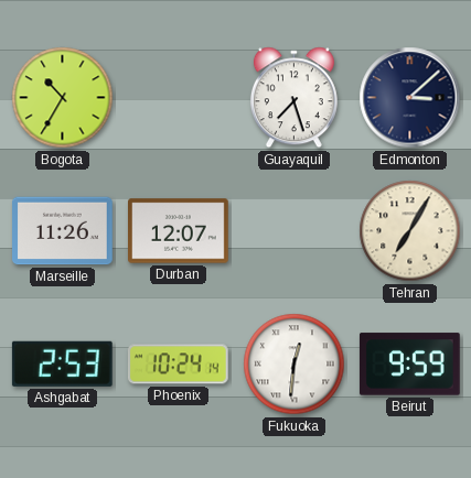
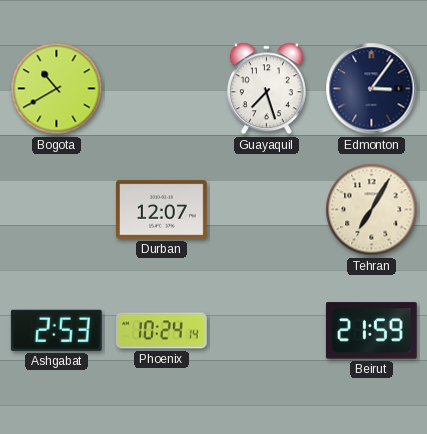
Bogota: 10:35 -> 10:40 (57, 89)
Edmonton: 3:08 -> 3:06 (372, 89)
Marseille: 11:26 -> none (63, 231)
Fukuoka: 12:31 -> none (295, 365)
Beirut: 9:59 -> 21:59 (371, 331)
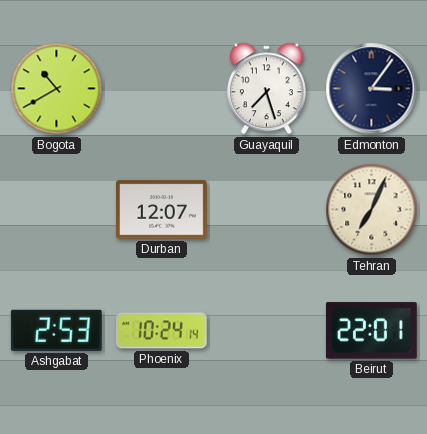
Tehran: 7:05 -> 7:04 (372, 210)
Beirut: 21:59 -> 22:01 (371, 331)
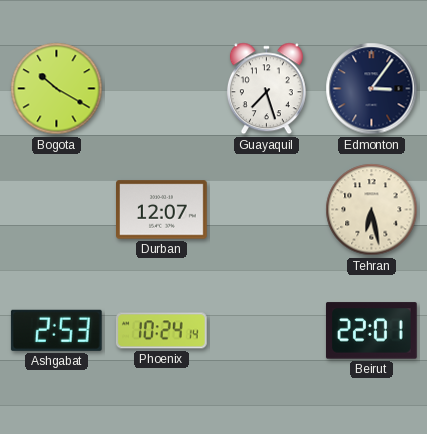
Bogota: 10:40 -> 10:20 (57, 89)
Tehran: 7:04 -> 6:28 (372, 210)
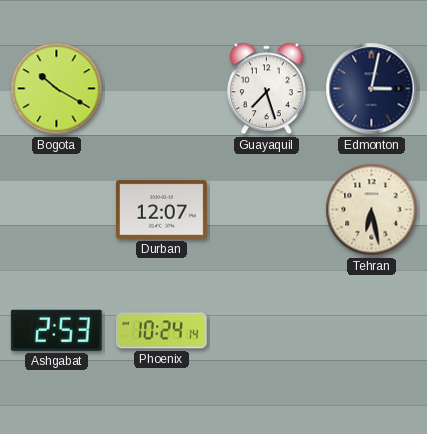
Edmonton: 3:06 -> 3:02 (372, 89)
Beirut: 22:01 -> none (371, 331)
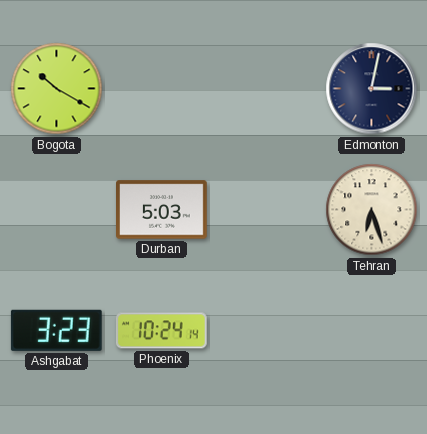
Guayaquil: 7:27 -> none (266, 89)
Durban: 12:07 -> 5:03 (162, 210)
Tehran: 6:28 -> 6:27 (372, 210)
Ashgabat: 2:53 -> 3:23 (56, 330)
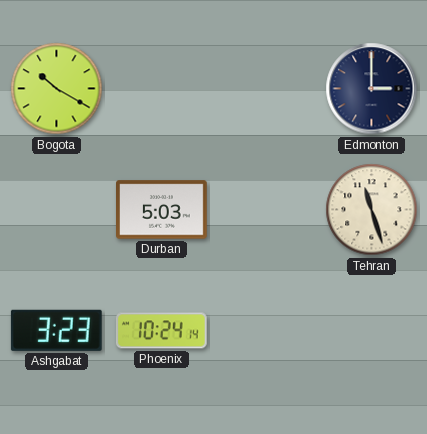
Edmonton: 3:02 -> 3:00 (372, 89)
Tehran: 6:27 -> 11:27 (372, 210)
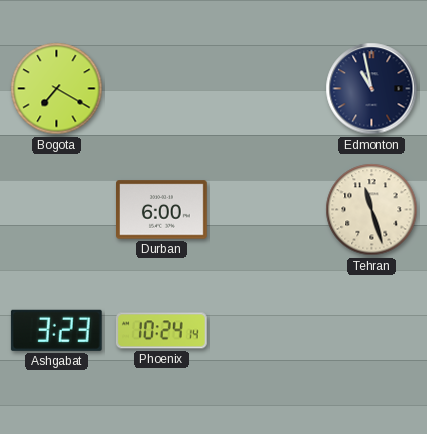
Bogota: 10:20 -> 7:20 (57, 89)
Edmonton: 3:00 -> 10:58 (372, 89)
Durban: 5:03 -> 6:00 (162, 210)
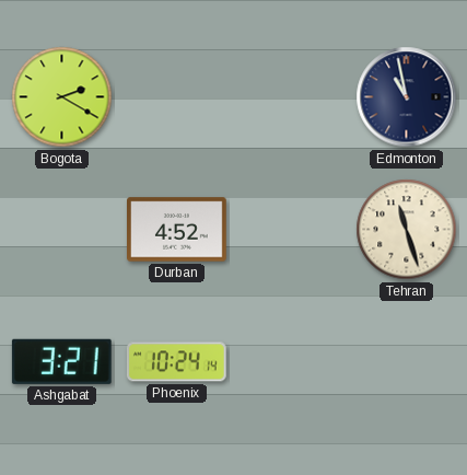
Bogota: 7:20 -> 2:20 (62, 97)
Durban: 6:00 -> 4:52 (177, 230)
Ashgabat: 3:23 -> 3:21 (61, 361)
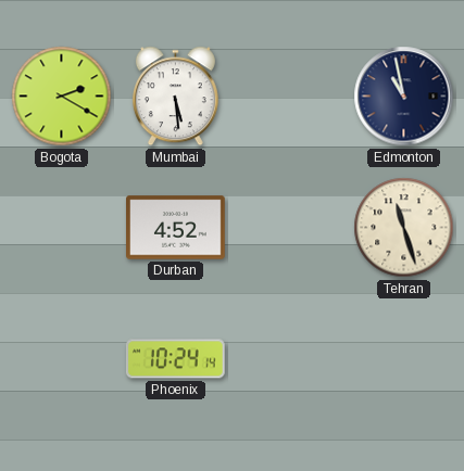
Mumbai: none -> 5:29 (175, 97)
Ashgabat: 3:21 -> none (61, 361)
